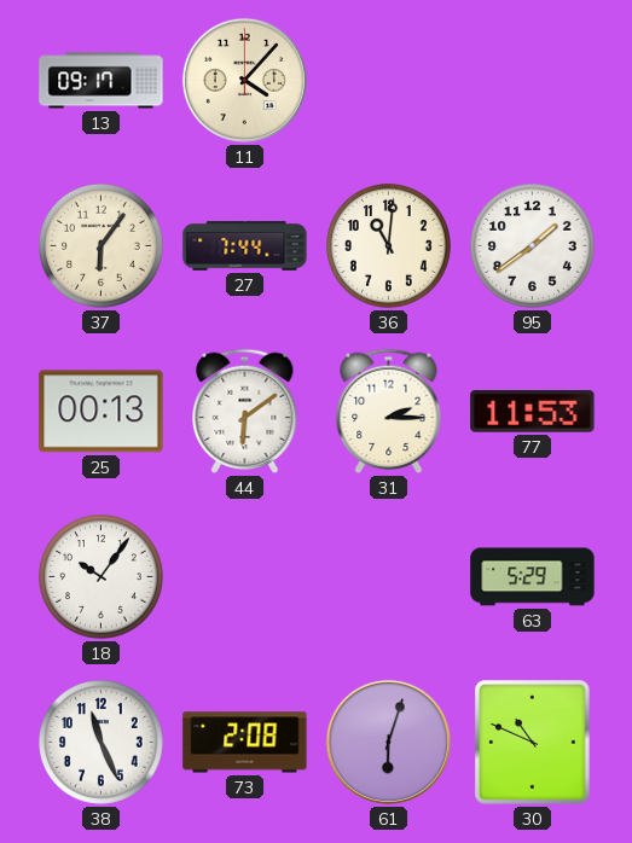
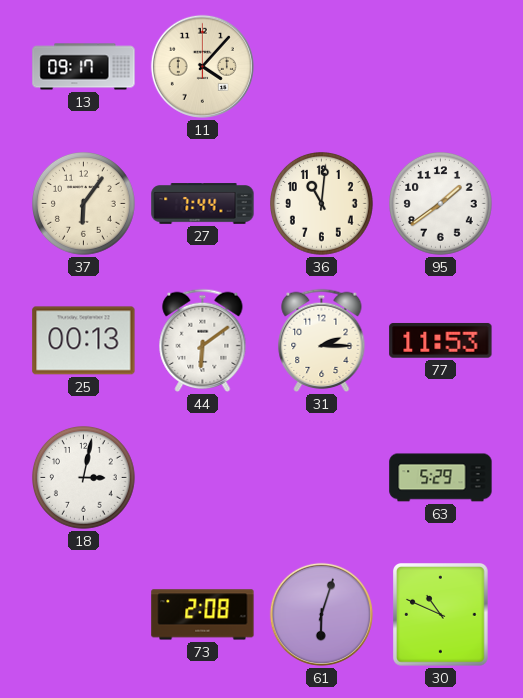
18: 10:06 -> 3:02 (84, 478)
38: 11:26 -> none (102, 743)
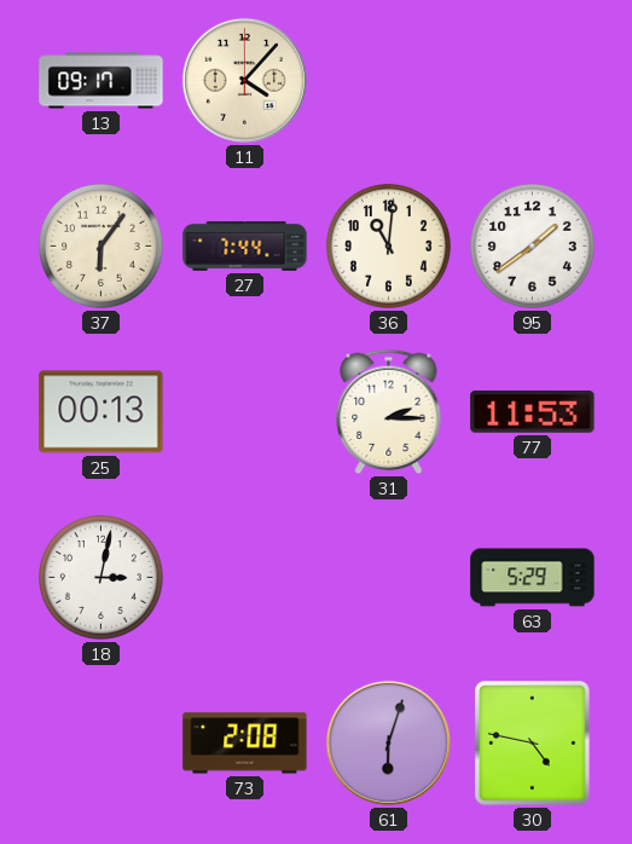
44: 6:09 -> none (203, 341)
30: 10:49 -> 4:47 (533, 744)
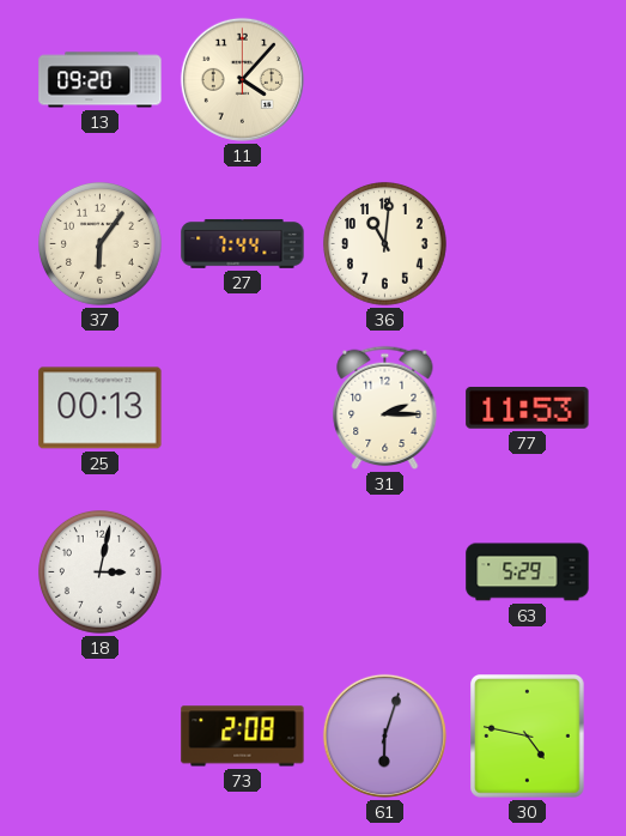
13: 09:17 -> 09:20 (101, 80)
95: 1:39 -> none (533, 247)
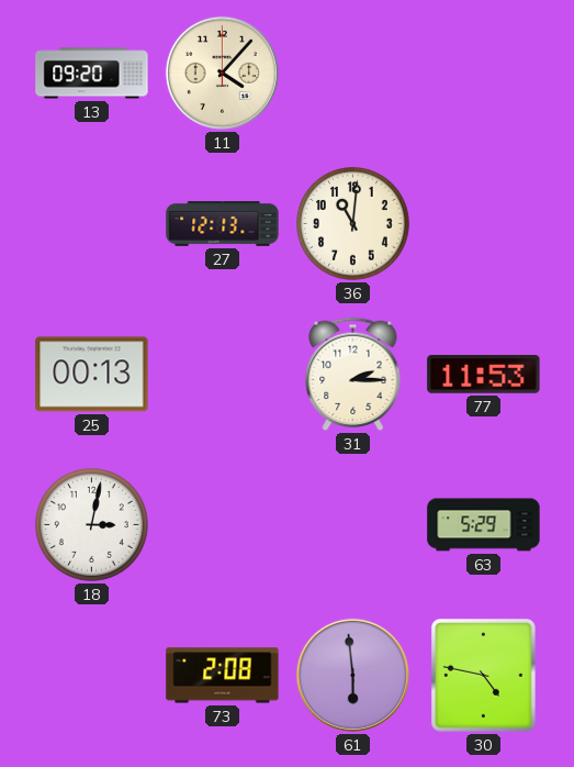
37: 6:06 -> none (101, 244)
27: 7:44 -> 12:13 (223, 224)
61: 6:03 -> 5:59 (352, 675)
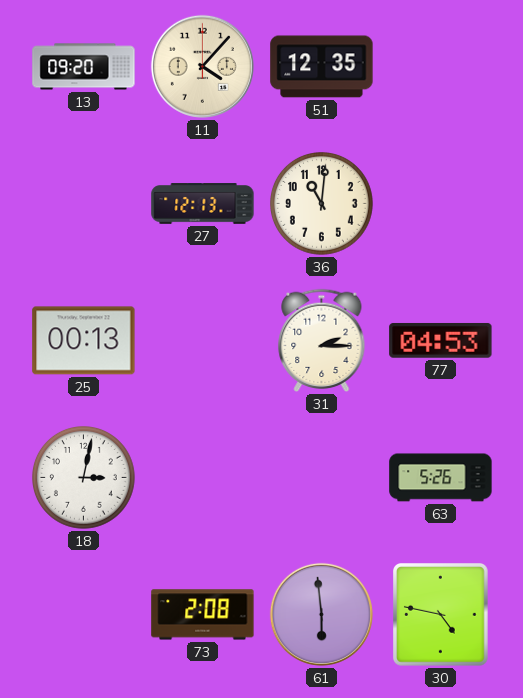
51: none -> 12:35 (322, 67)
77: 11:53 -> 04:53 (441, 340)
63: 5:29 -> 5:26 (441, 478)
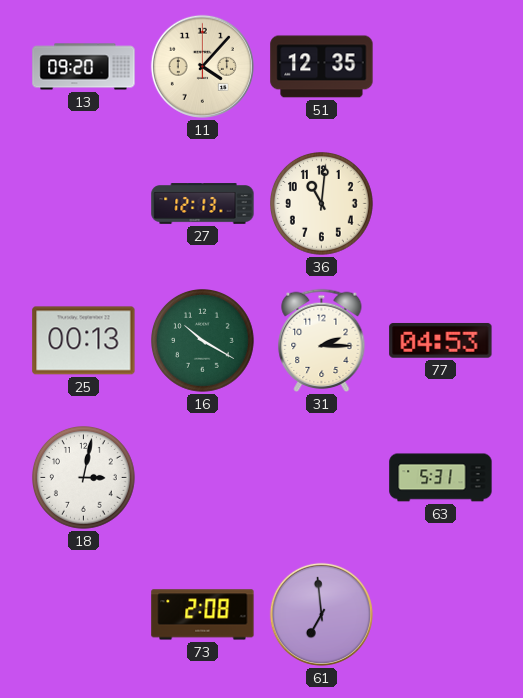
16: none -> 10:20 (203, 341)
63: 5:26 -> 5:31 (441, 478)
61: 5:59 -> 6:59 (321, 614)
30: 4:47 -> none (441, 615)
